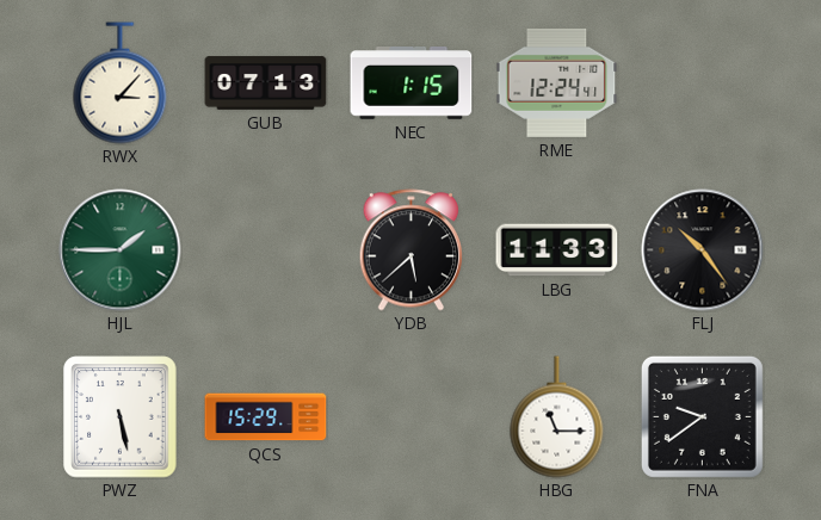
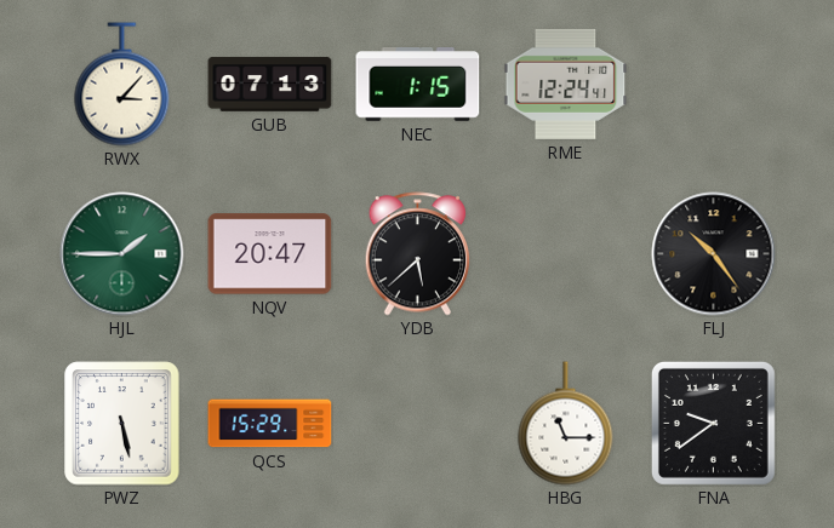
NQV: none -> 20:47 (270, 254)
LBG: 11:33 -> none (557, 250)
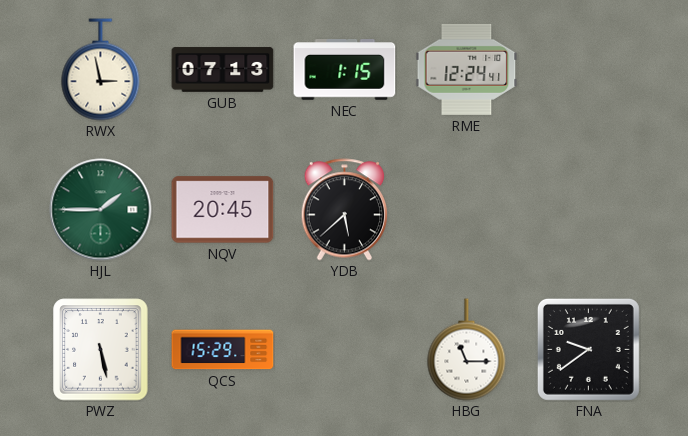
RWX: 3:07 -> 2:58 (101, 70)
NQV: 20:47 -> 20:45 (223, 210)
FLJ: 10:24 -> none (714, 254)
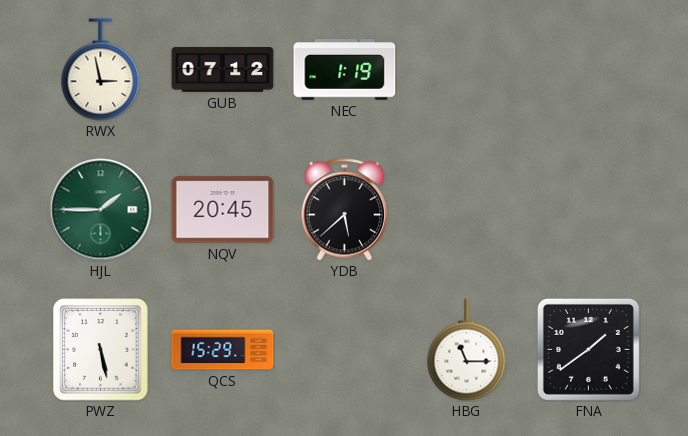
GUB: 07:13 -> 07:12 (223, 70)
NEC: 1:15 -> 1:19 (345, 70)
RME: 12:24 -> none (467, 69)
FNA: 9:39 -> 1:39 (588, 349)
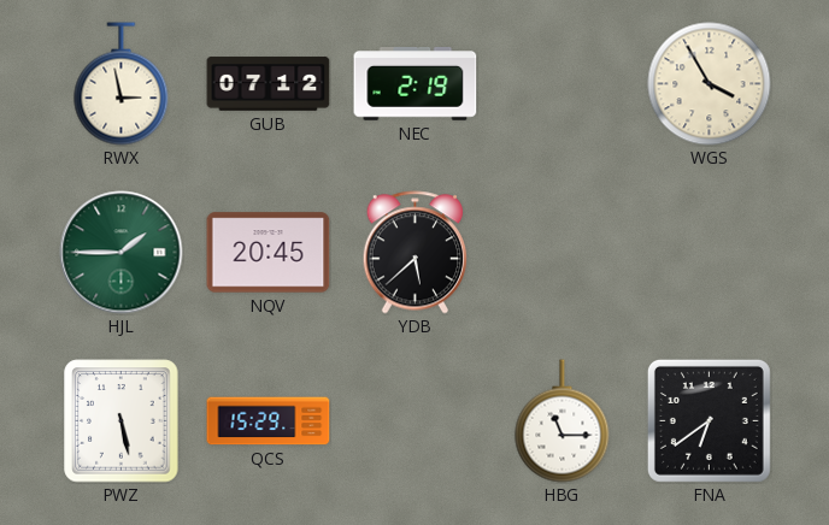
NEC: 1:19 -> 2:19 (416, 84)
WGS: none -> 3:55 (710, 84)
FNA: 1:39 -> 6:39 (709, 420)
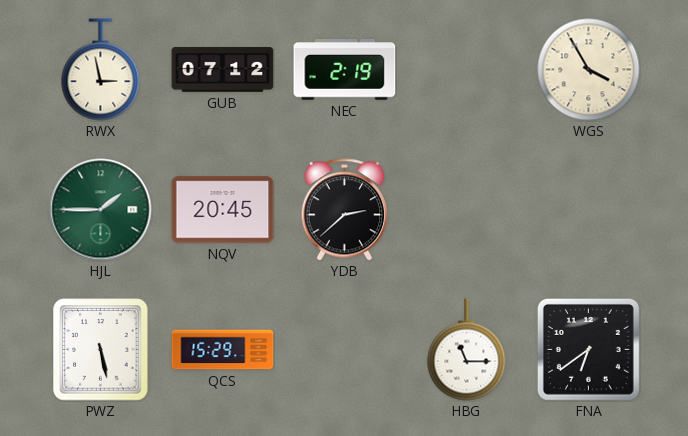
YDB: 5:38 -> 2:38 (345, 210)
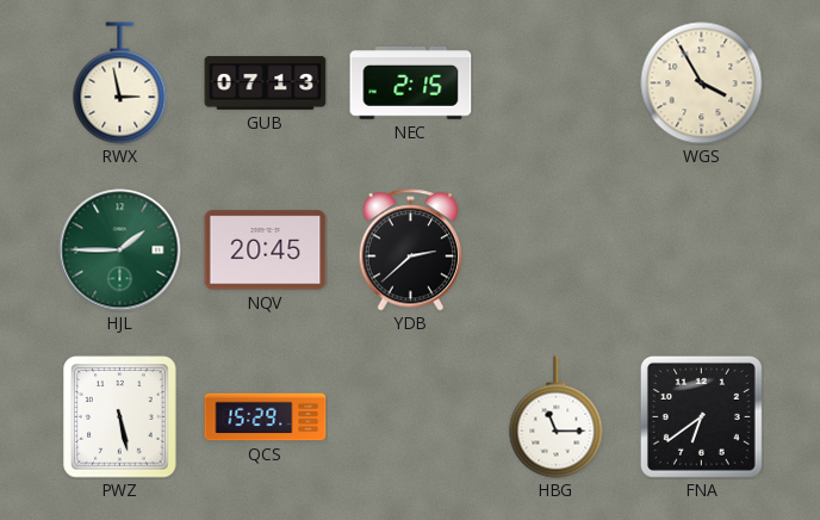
GUB: 07:12 -> 07:13 (266, 83)
NEC: 2:19 -> 2:15 (411, 83)
